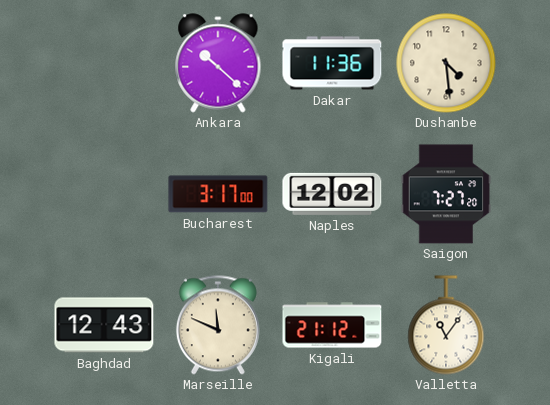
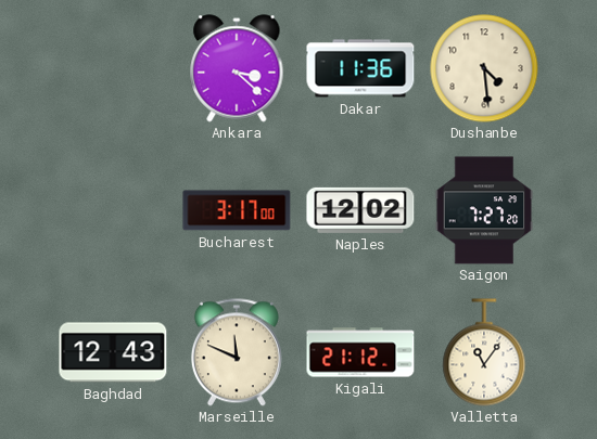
Ankara: 10:22 -> 3:22 (237, 68)
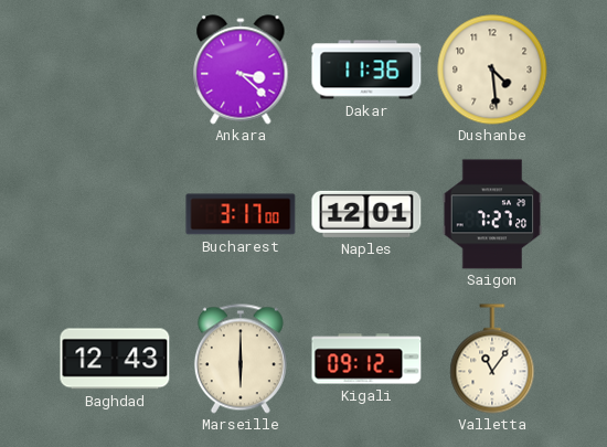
Naples: 12:02 -> 12:01 (366, 214)
Marseille: 11:49 -> 6:00 (241, 359)
Kigali: 21:12 -> 09:12 (366, 359)
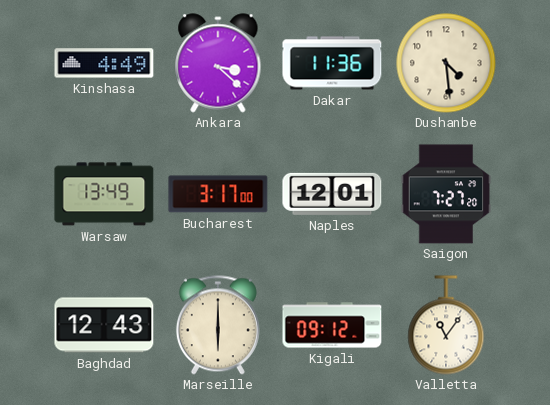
Kinshasa: none -> 4:49 (104, 63)
Warsaw: none -> 13:49 (104, 194)
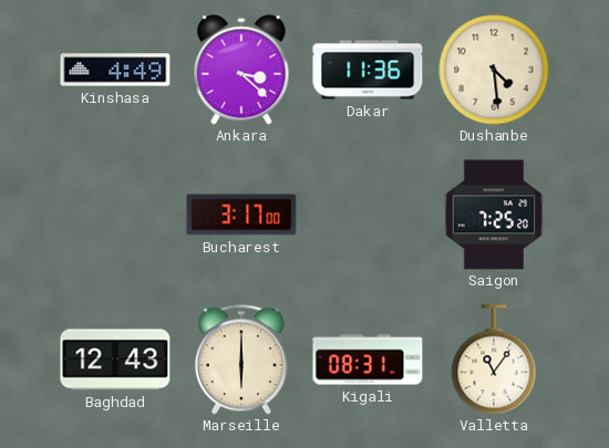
Warsaw: 13:49 -> none (104, 194)
Naples: 12:01 -> none (332, 194)
Saigon: 7:27 -> 7:25 (494, 215)
Kigali: 09:12 -> 08:31 (368, 360)
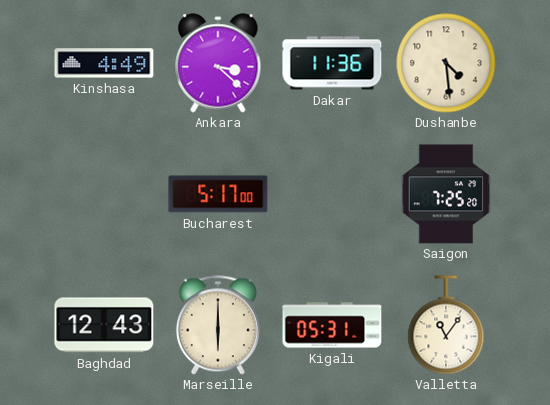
Bucharest: 3:17 -> 5:17 (218, 194)
Kigali: 08:31 -> 05:31 (332, 325)
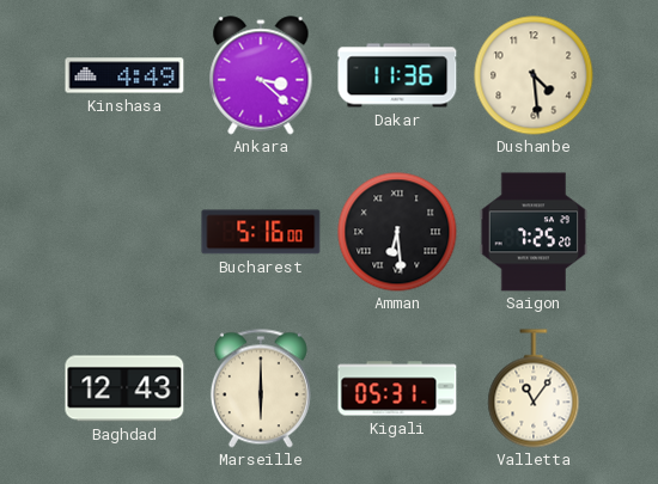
Bucharest: 5:17 -> 5:16 (261, 232)
Amman: none -> 6:29 (397, 232)
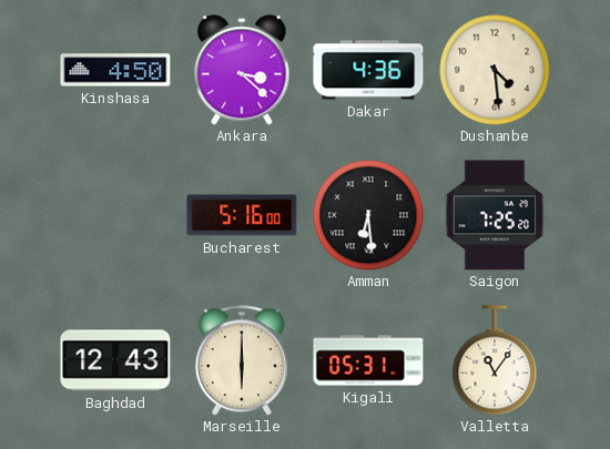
Kinshasa: 4:49 -> 4:50 (115, 70)
Dakar: 11:36 -> 4:36 (368, 70)
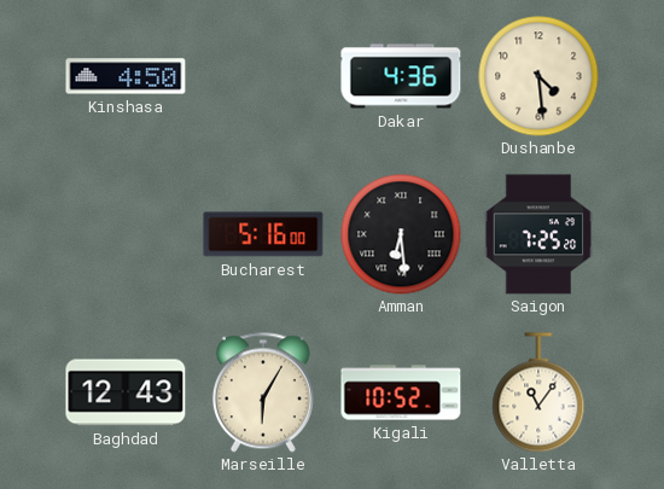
Ankara: 3:22 -> none (242, 70)
Marseille: 6:00 -> 6:05 (263, 392)
Kigali: 05:31 -> 10:52 (401, 392)
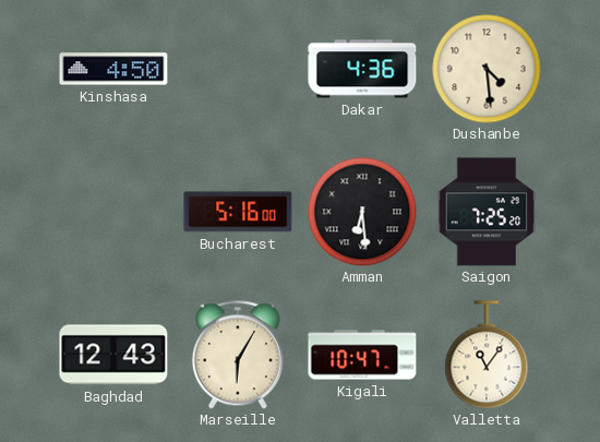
Kigali: 10:52 -> 10:47 (362, 355)
